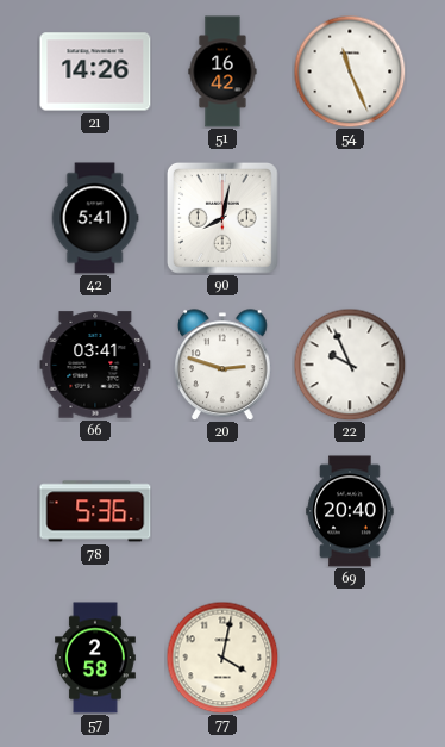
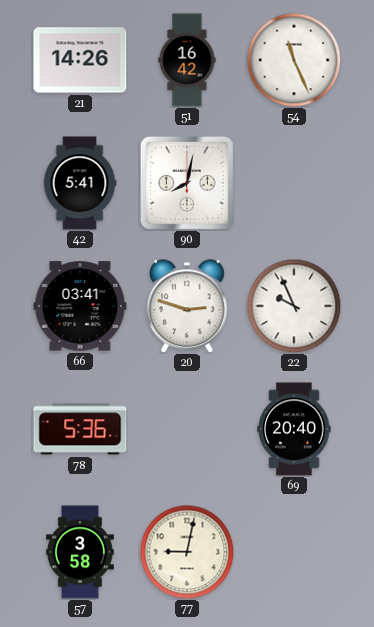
57: 2:58 -> 3:58 (81, 552)
77: 4:02 -> 9:02 (187, 552)
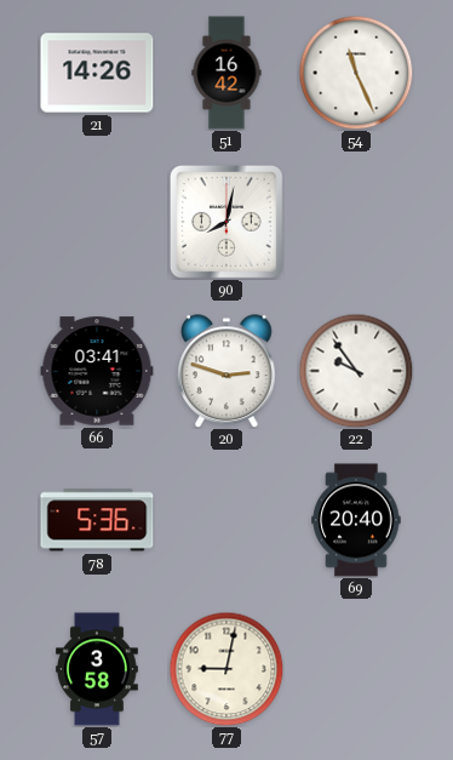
42: 5:41 -> none (80, 183)
22: 9:56 -> 9:54 (356, 371)
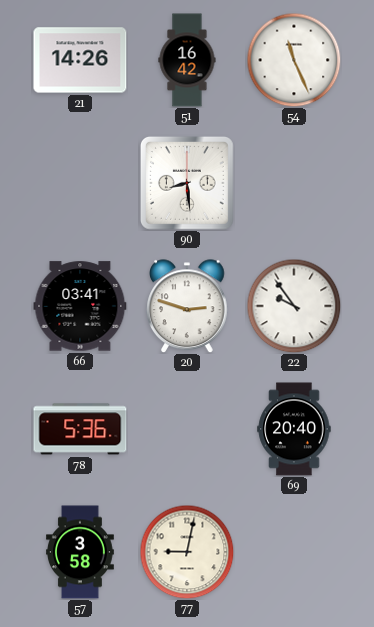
90: 8:02 -> 8:29 (187, 183)
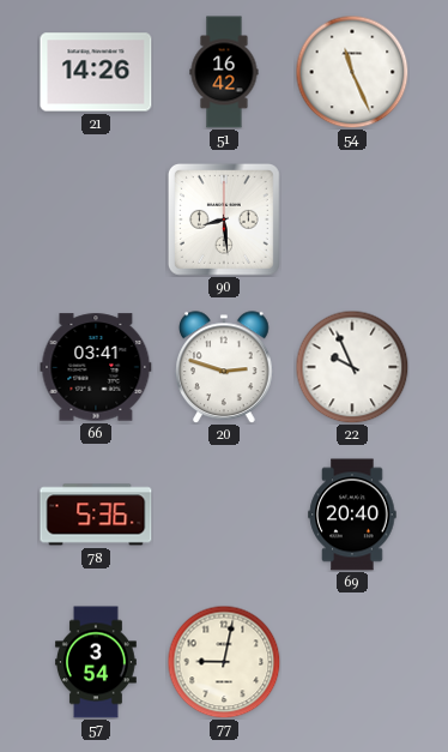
22: 9:54 -> 9:56 (352, 367)
57: 3:58 -> 3:54 (97, 662)
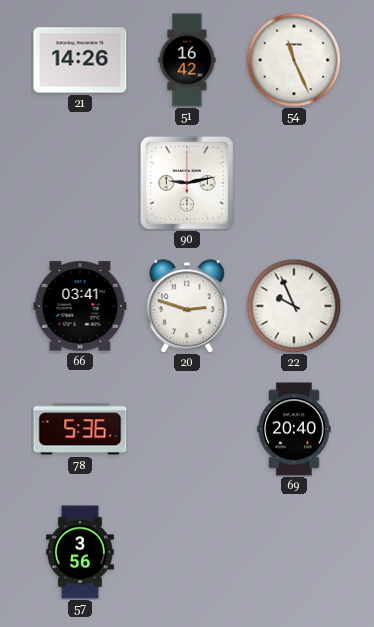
90: 8:29 -> 9:13 (187, 183)
57: 3:54 -> 3:56 (81, 552)
77: 9:02 -> none (224, 662)
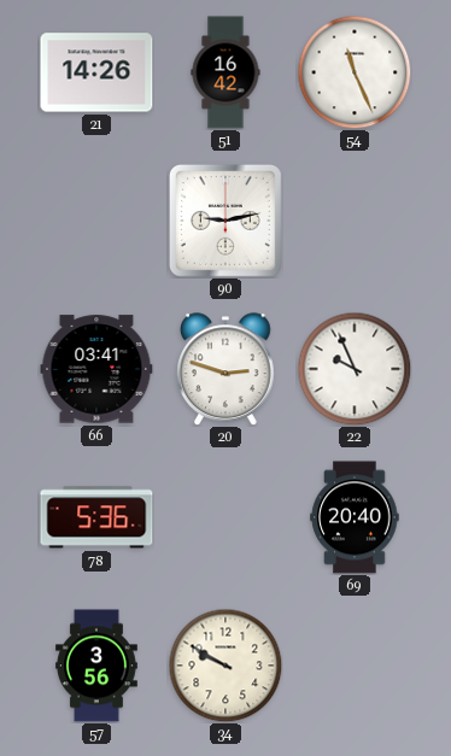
34: none -> 9:50 (225, 666)
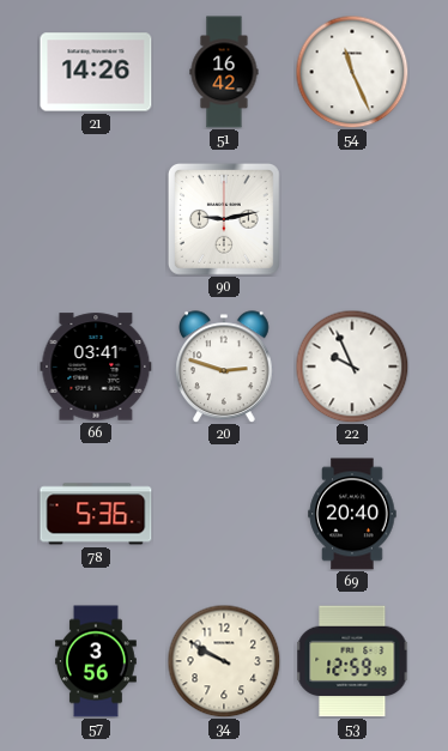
53: none -> 12:59 (352, 661)
